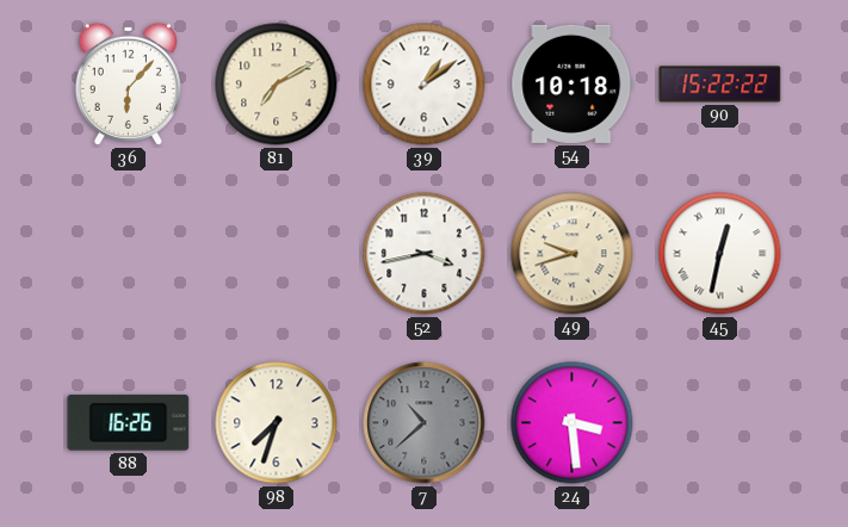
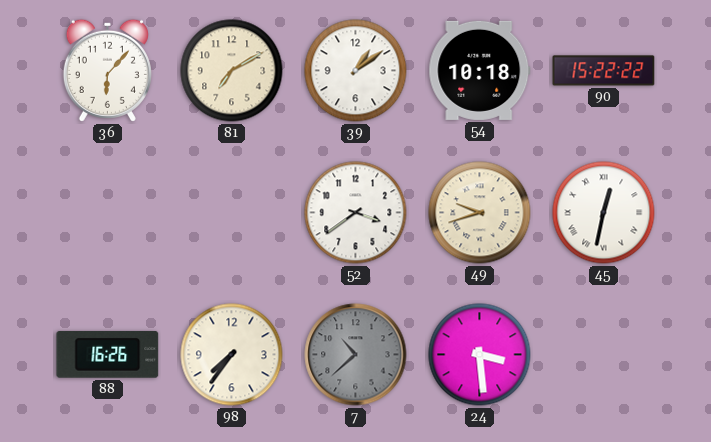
52: 3:43 -> 3:39 (356, 213)
98: 7:33 -> 7:36 (232, 355)
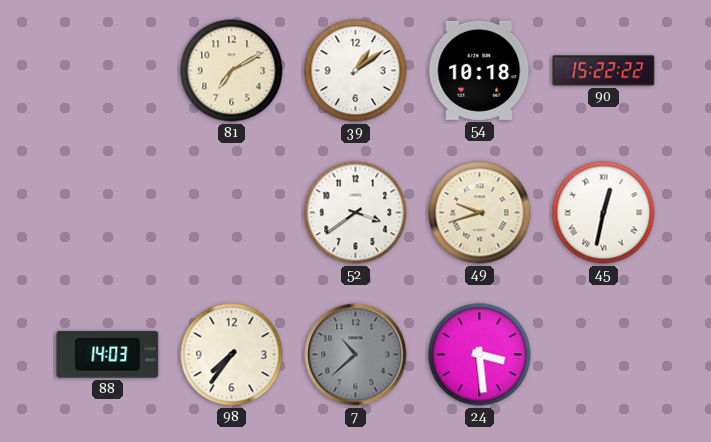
36: 6:07 -> none (107, 70)
88: 16:26 -> 14:03 (108, 355)
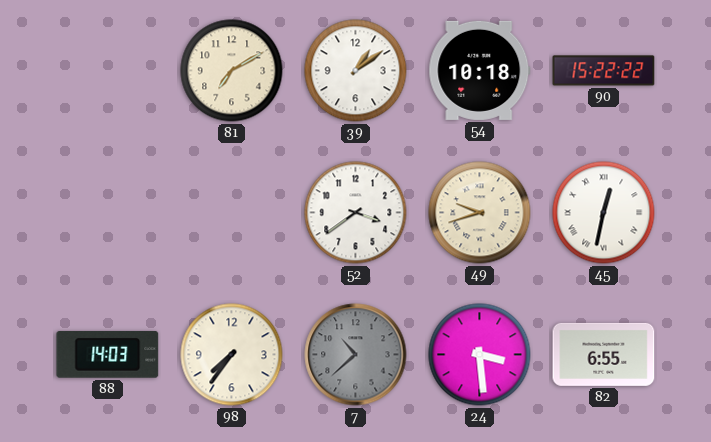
82: none -> 6:55 (604, 354)
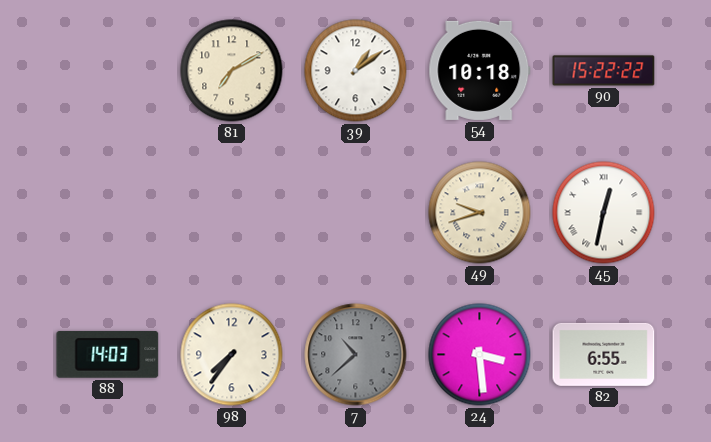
52: 3:39 -> none (356, 213)
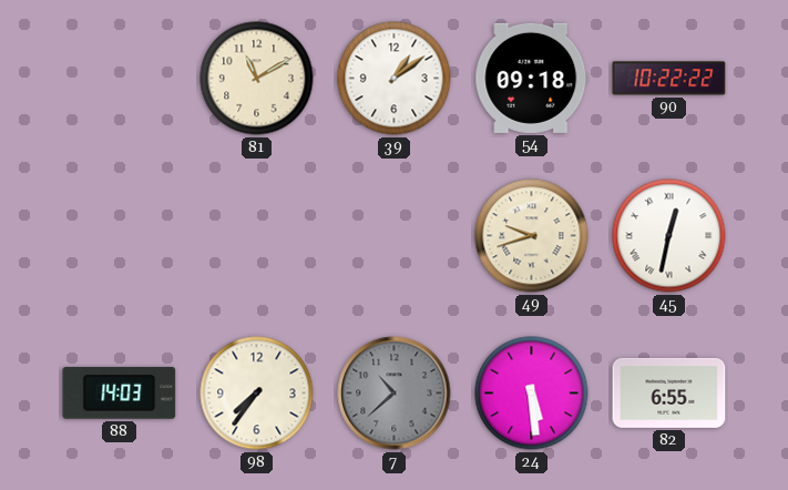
81: 7:10 -> 11:10 (257, 79)
54: 10:18 -> 09:18 (532, 78)
90: 15:22 -> 10:22 (669, 79)
24: 3:29 -> 5:29 (532, 394)
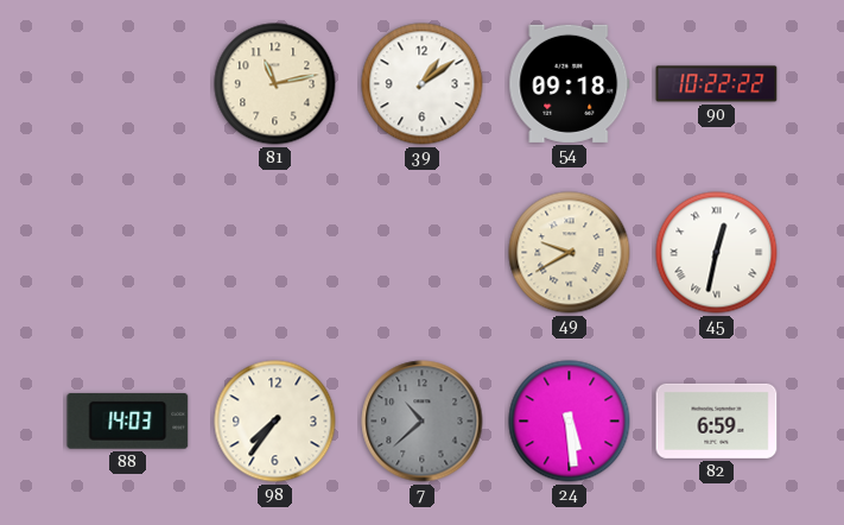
81: 11:10 -> 11:13 (275, 84)
49: 9:42 -> 9:40 (570, 253)
82: 6:55 -> 6:59 (717, 420)
